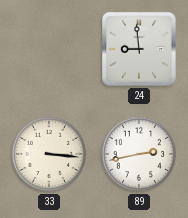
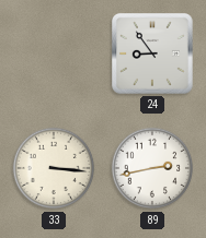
24: 8:59 -> 8:54 (153, 55)
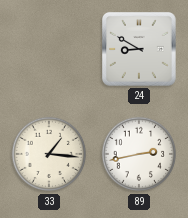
24: 8:54 -> 8:50 (140, 50)
33: 3:16 -> 1:16 (49, 154)
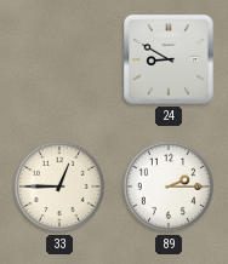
33: 1:16 -> 12:45 (59, 186)
89: 2:43 -> 2:15 (169, 186)
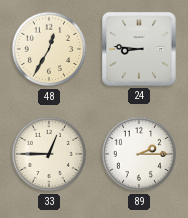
48: none -> 12:35 (49, 49)
24: 8:50 -> 8:46 (140, 50)
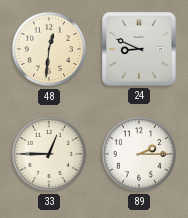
48: 12:35 -> 12:31 (49, 49)
24: 8:46 -> 8:49 (140, 50)
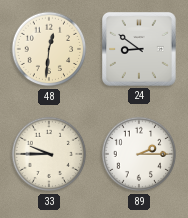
24: 8:49 -> 8:51 (140, 50)
33: 12:45 -> 9:45 (49, 154)
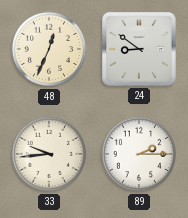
48: 12:31 -> 12:34 (49, 49)
33: 9:45 -> 9:44 (49, 154)
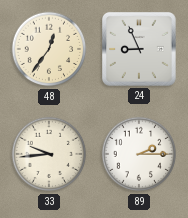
48: 12:34 -> 12:36 (49, 49)
24: 8:51 -> 8:56 (140, 50)
